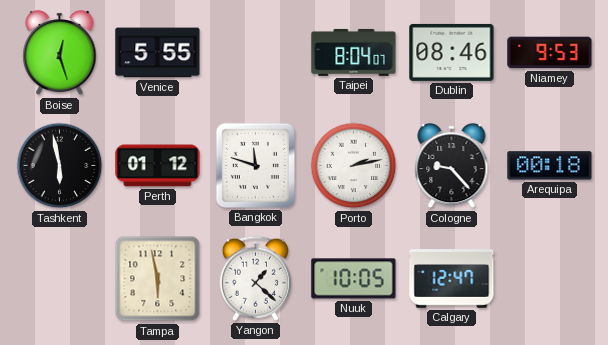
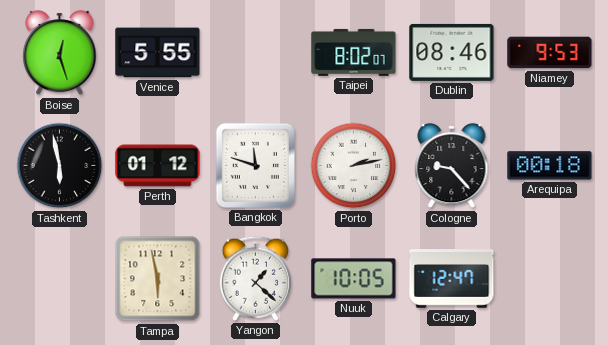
Taipei: 8:04 -> 8:02 (354, 52)
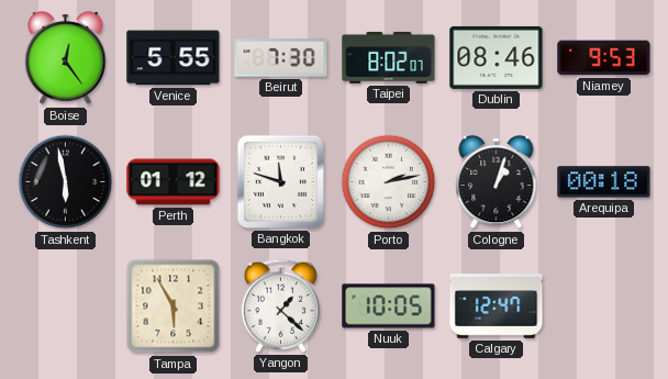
Boise: 12:27 -> 12:24 (66, 58)
Beirut: none -> 7:30 (281, 58)
Cologne: 9:23 -> 1:03 (497, 182)
Tampa: 5:58 -> 5:55 (174, 306)
